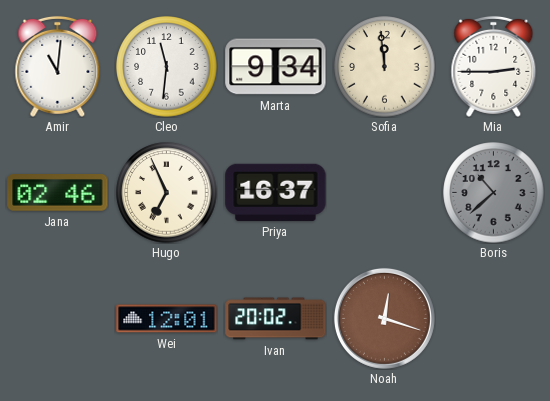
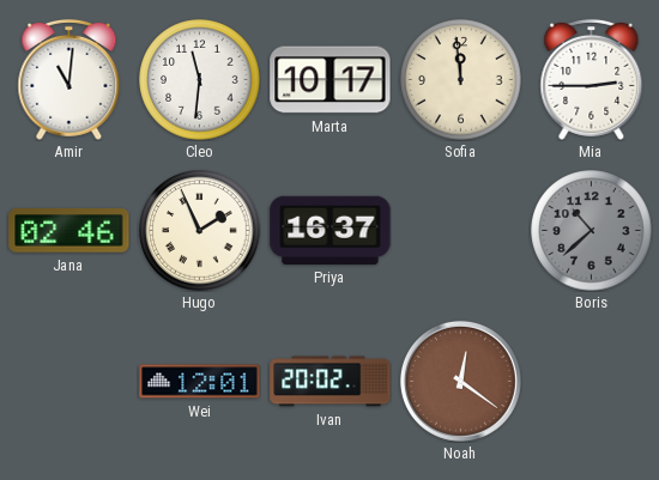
Marta: 9:34 -> 10:17 (331, 80)
Hugo: 6:56 -> 1:56 (200, 231)
Noah: 12:18 -> 12:21 (460, 381)
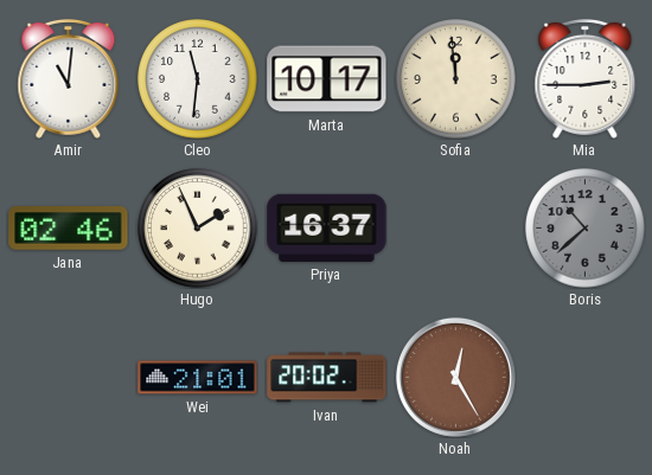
Wei: 12:01 -> 21:01 (198, 378)
Noah: 12:21 -> 12:25 (455, 377)
